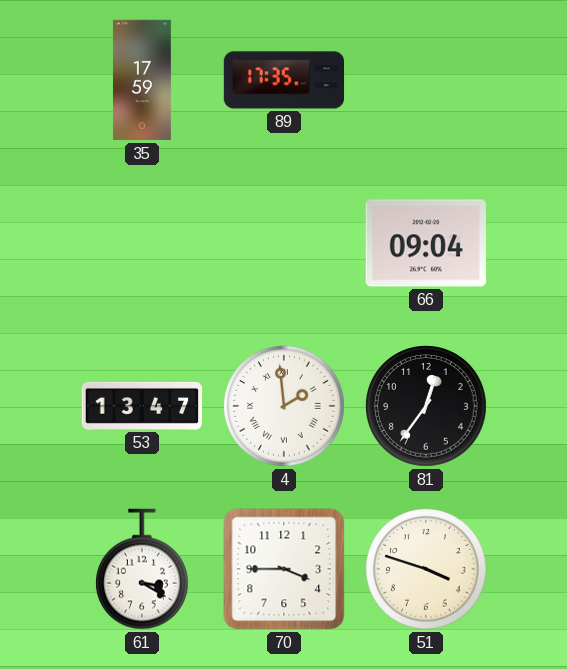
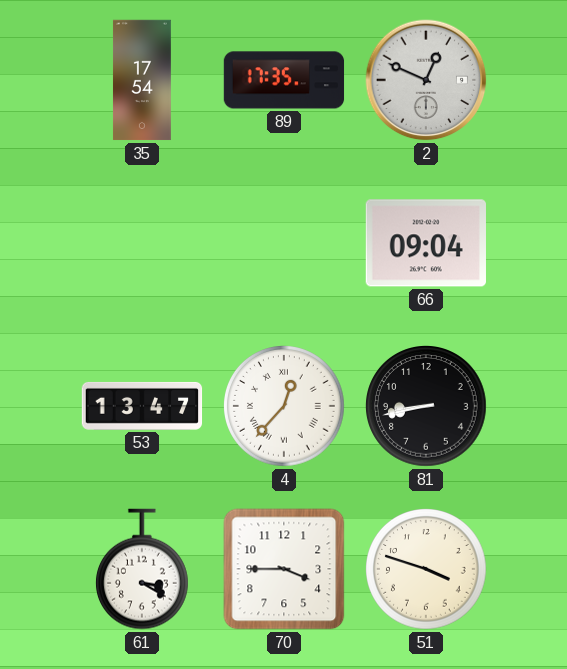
35: 17:59 -> 17:54 (142, 80)
2: none -> 12:49 (426, 80)
4: 1:59 -> 12:37 (285, 407)
81: 12:36 -> 8:43 (427, 407)
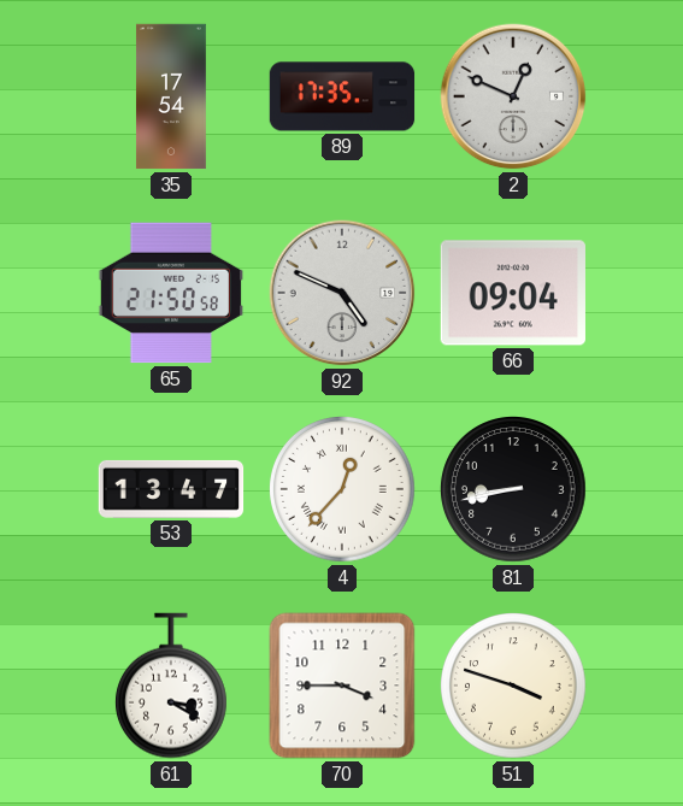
65: none -> 21:50 (170, 293)
92: none -> 4:49 (342, 293)
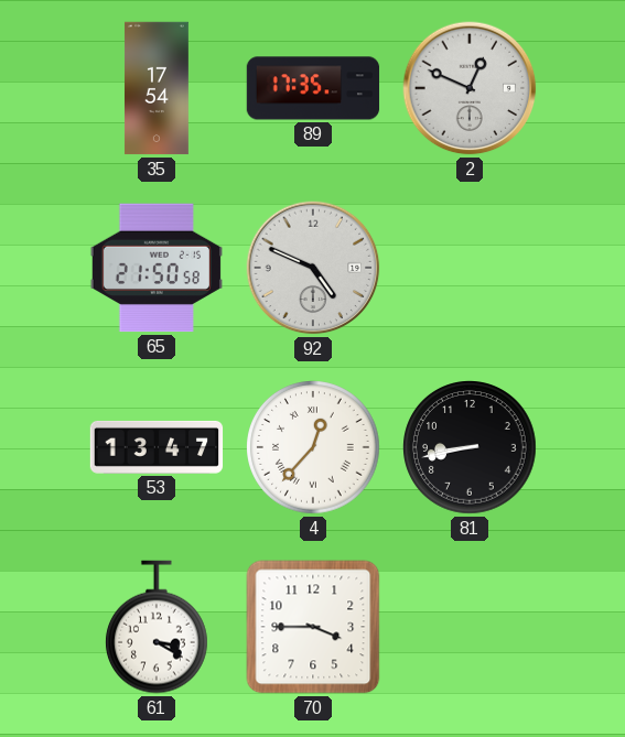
66: 09:04 -> none (513, 293)
51: 3:48 -> none (514, 687)
